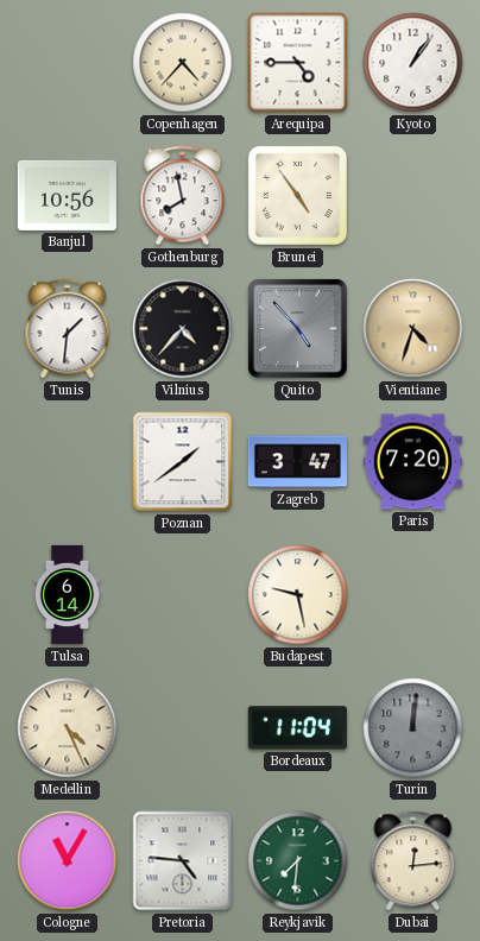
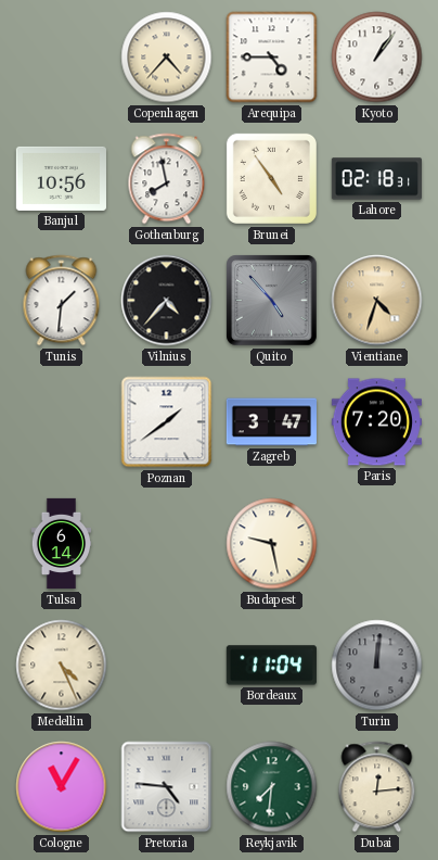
Lahore: none -> 02:18 (376, 179)
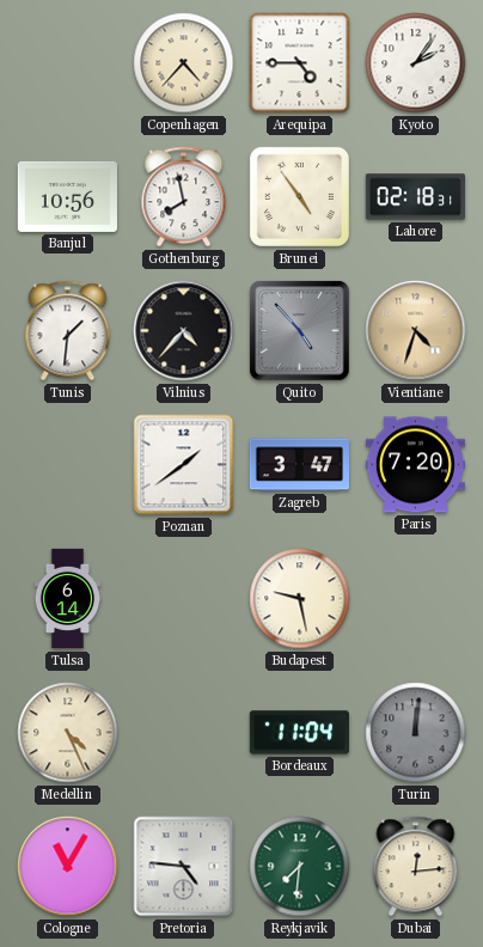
Kyoto: 1:06 -> 2:06 (416, 63)
